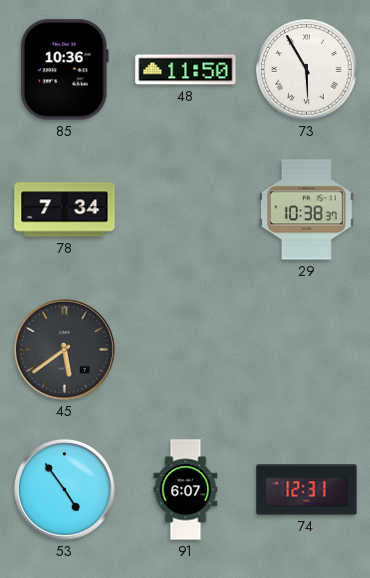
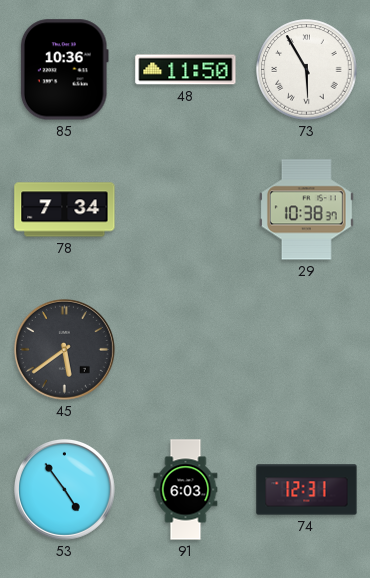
91: 6:07 -> 6:03 (186, 490)
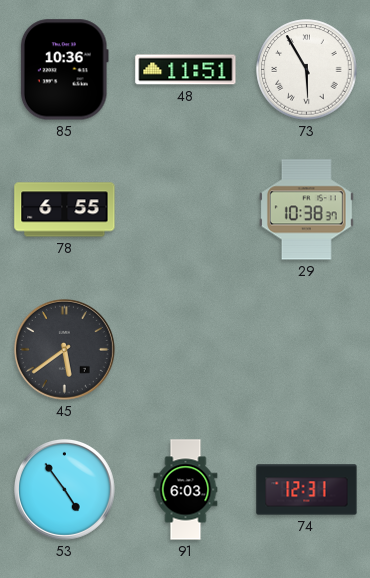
48: 11:50 -> 11:51 (186, 70)
78: 7:34 -> 6:55 (65, 210)
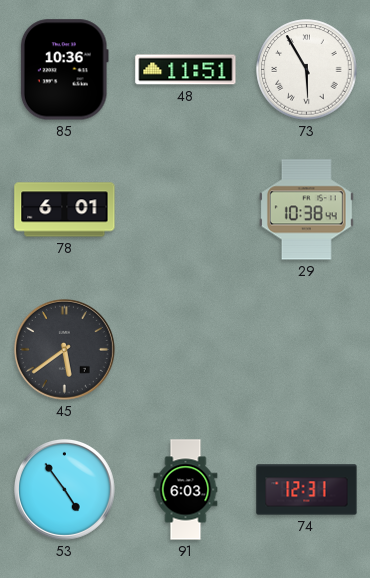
78: 6:55 -> 6:01 (65, 210)
29: 10:38:37 -> 10:38:44 (306, 210)
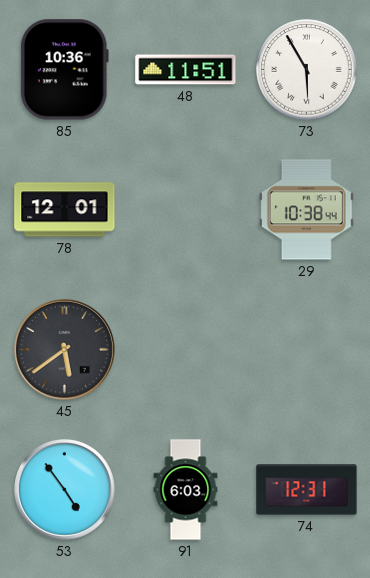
78: 6:01 -> 12:01 (65, 210)
